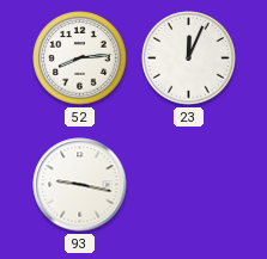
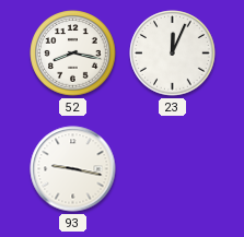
52: 8:14 -> 8:17 (73, 54)
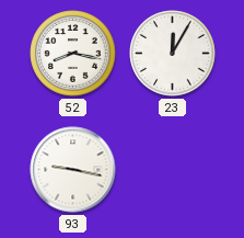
23: 12:04 -> 12:05 (173, 54)
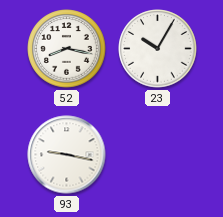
23: 12:05 -> 10:05 (158, 49)
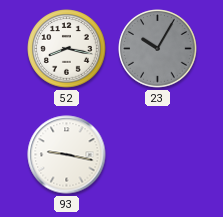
23 dial: white -> grey (158, 49)
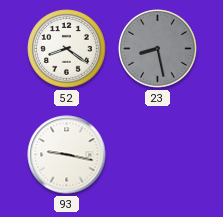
52: 8:17 -> 8:21 (67, 49)
23: 10:05 -> 8:28 (158, 49)
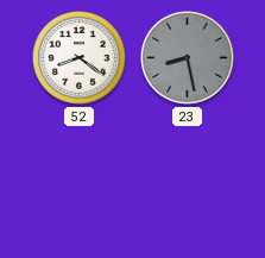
93: 9:17 -> none (67, 155)
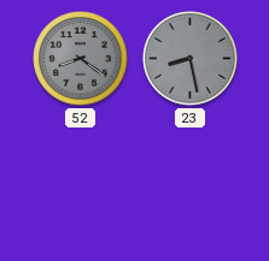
52 dial: white -> grey (81, 59)
